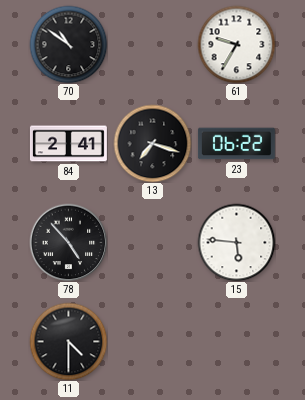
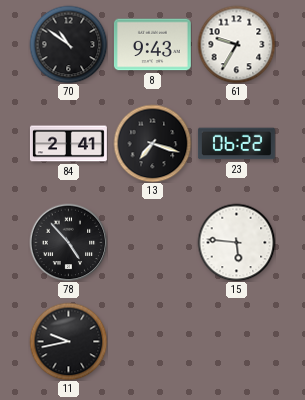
8: none -> 9:43 (152, 45)
11: 4:30 -> 9:43 (68, 341)
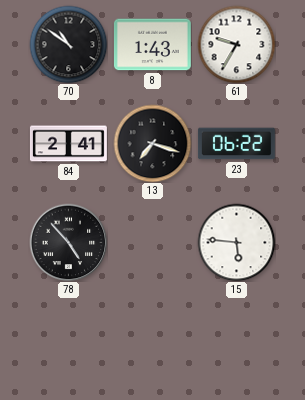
8: 9:43 -> 1:43 (152, 45)
11: 9:43 -> none (68, 341)
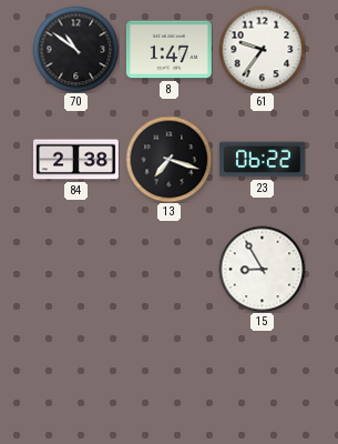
8: 1:43 -> 1:47 (168, 50)
61: 9:35 -> 9:36 (262, 49)
84: 2:41 -> 2:38 (75, 160)
78: 4:53 -> none (68, 242)
15: 5:46 -> 8:55 (262, 269)
